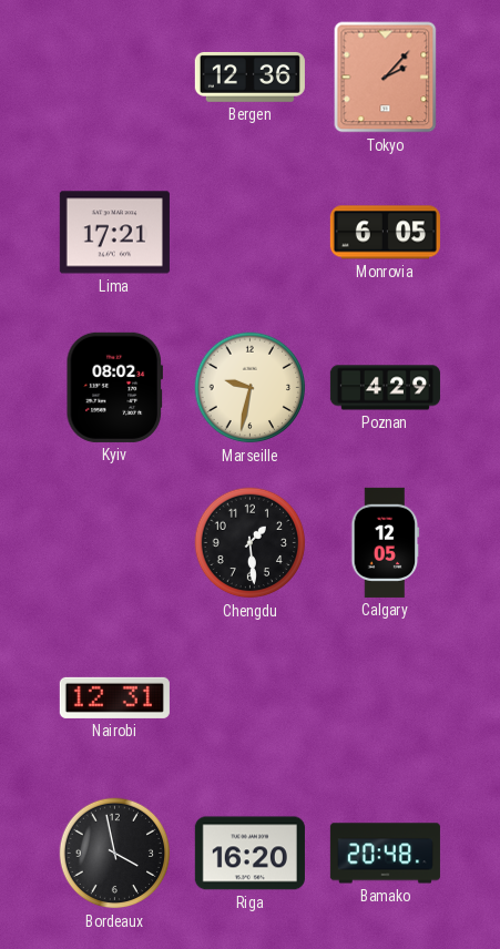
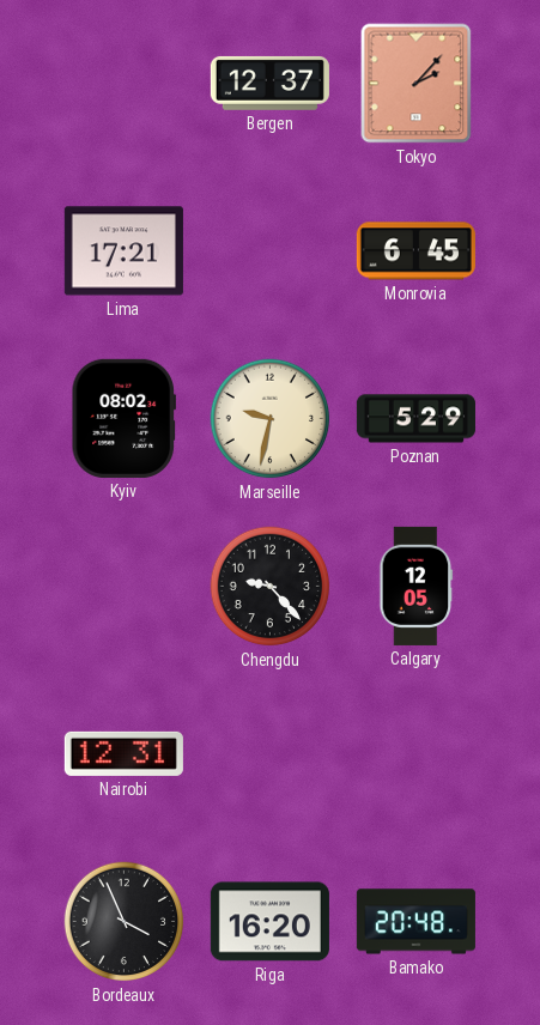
Bergen: 12:36 -> 12:37 (269, 83)
Monrovia: 6:05 -> 6:45 (415, 251)
Poznan: 4:29 -> 5:29 (415, 419)
Chengdu: 1:29 -> 9:23 (271, 587)
Bordeaux: 3:58 -> 3:56 (125, 922)
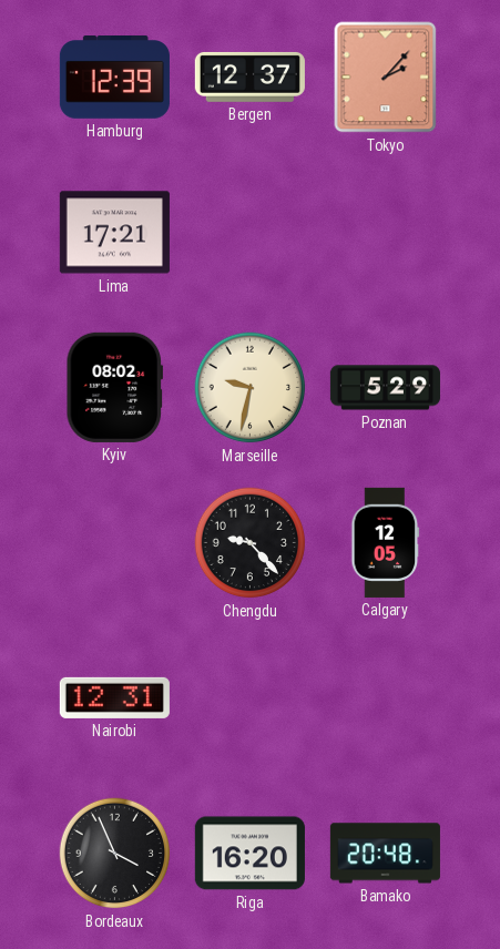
Hamburg: none -> 12:39 (114, 78)
Monrovia: 6:45 -> none (415, 251)
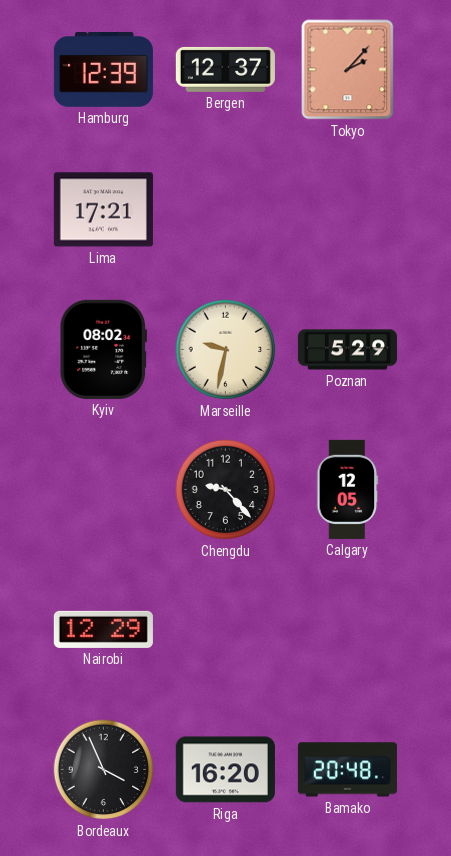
Nairobi: 12:31 -> 12:29 (103, 629)
